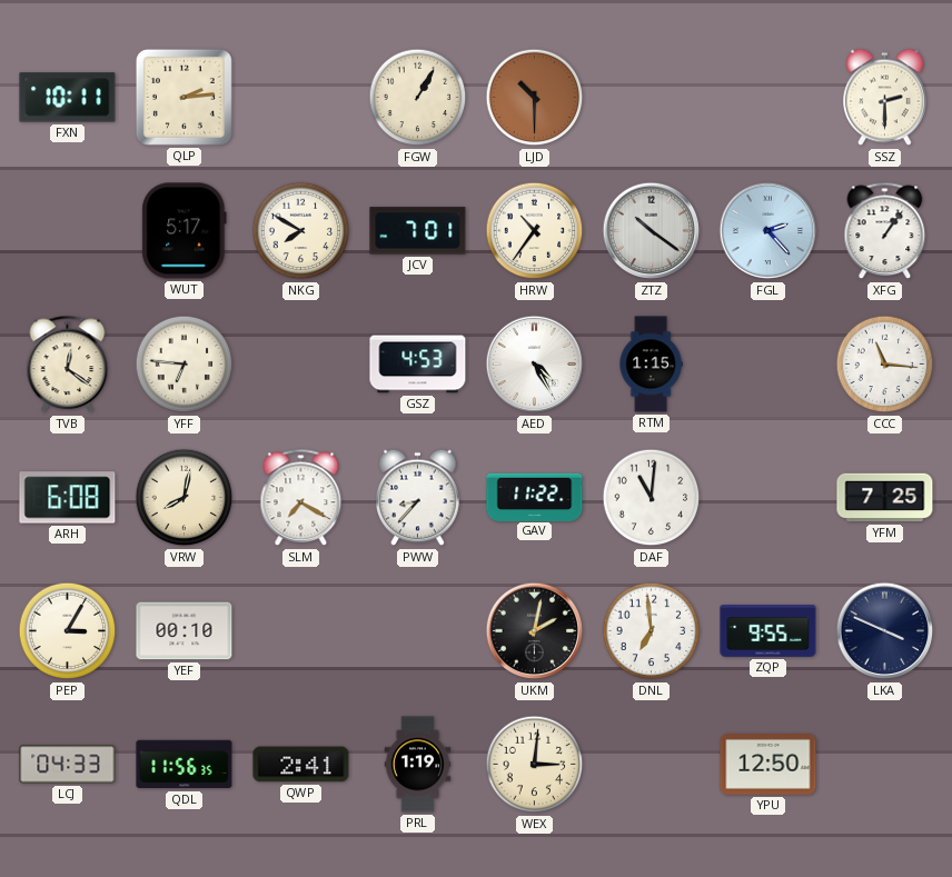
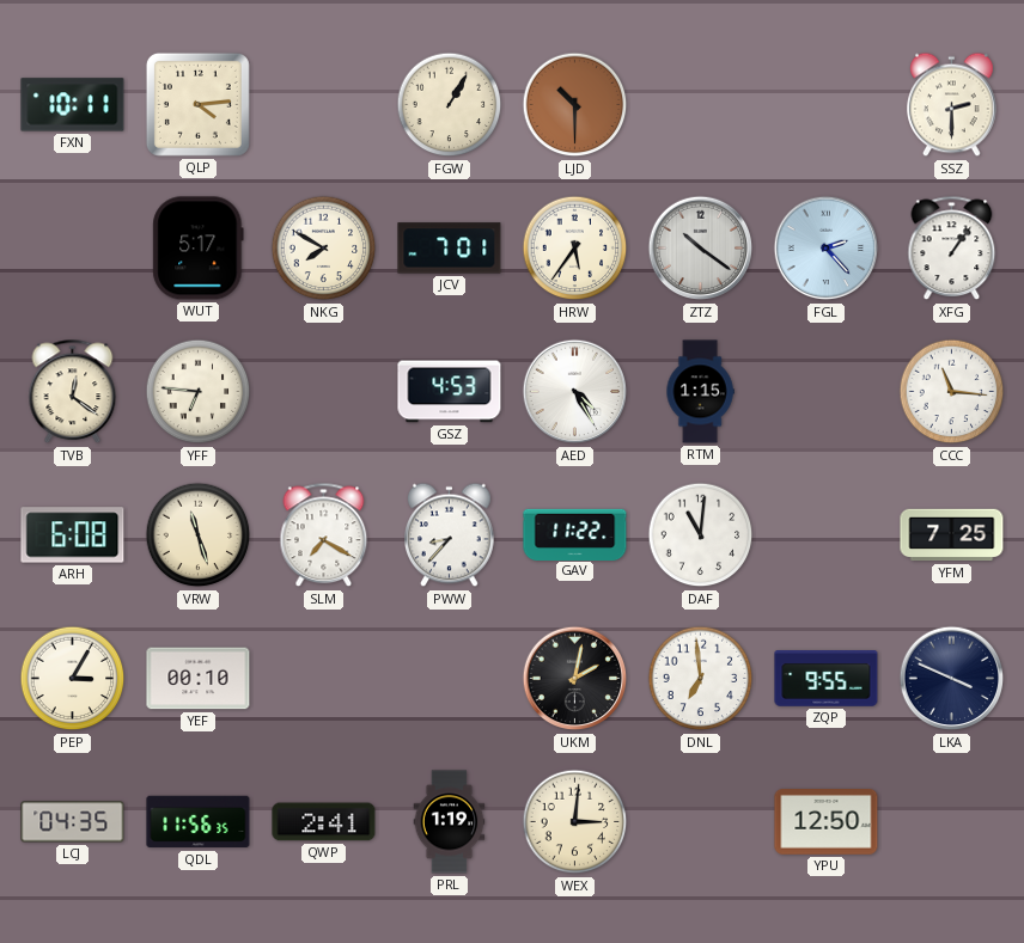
QLP: 2:14 -> 4:14 (197, 104)
HRW: 10:36 -> 5:36 (575, 249)
VRW: 8:02 -> 11:27 (199, 535)
LCJ: 04:33 -> 04:35 (73, 822)
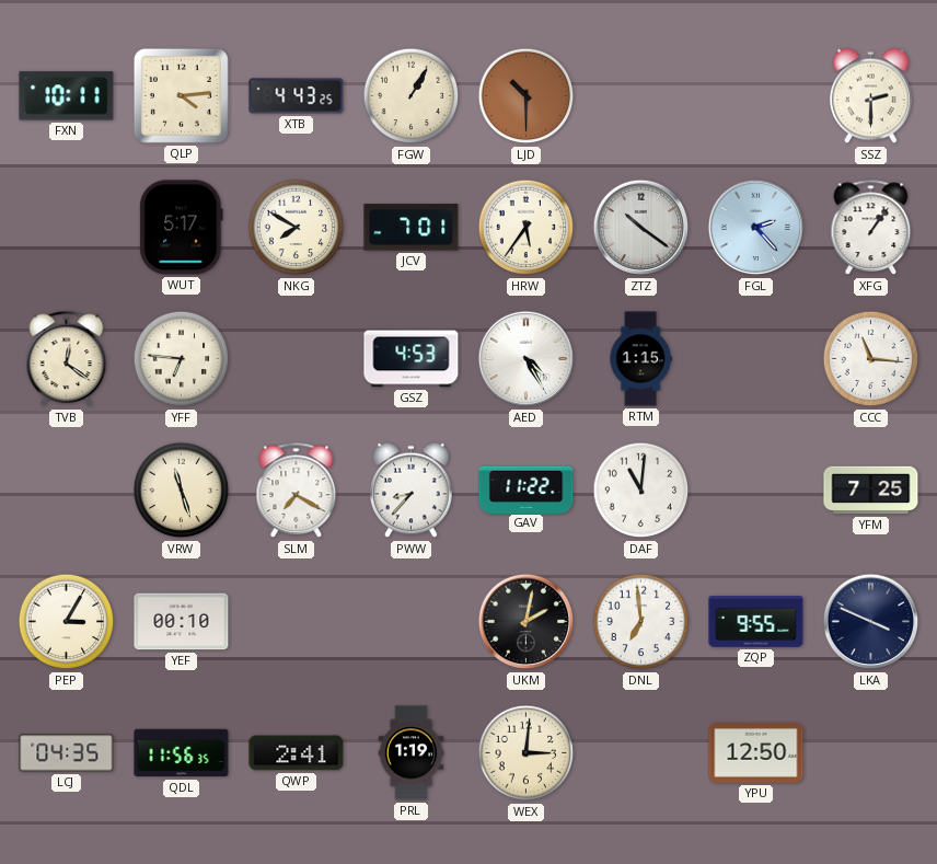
XTB: none -> 4:43 (297, 96)
ARH: 6:08 -> none (73, 535)
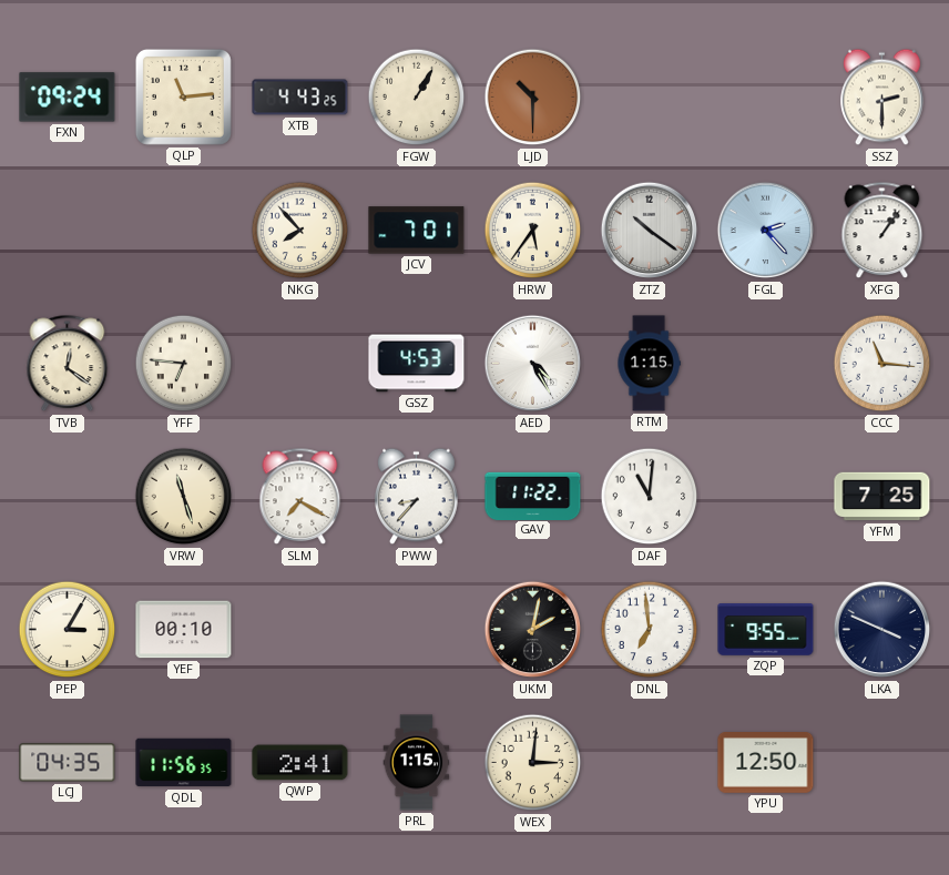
FXN: 10:11 -> 09:24 (68, 98)
QLP: 4:14 -> 11:14 (183, 96)
WUT: 5:17 -> none (182, 228)
NKG: 7:50 -> 7:53 (300, 231)
PRL: 1:19 -> 1:15 (417, 763)
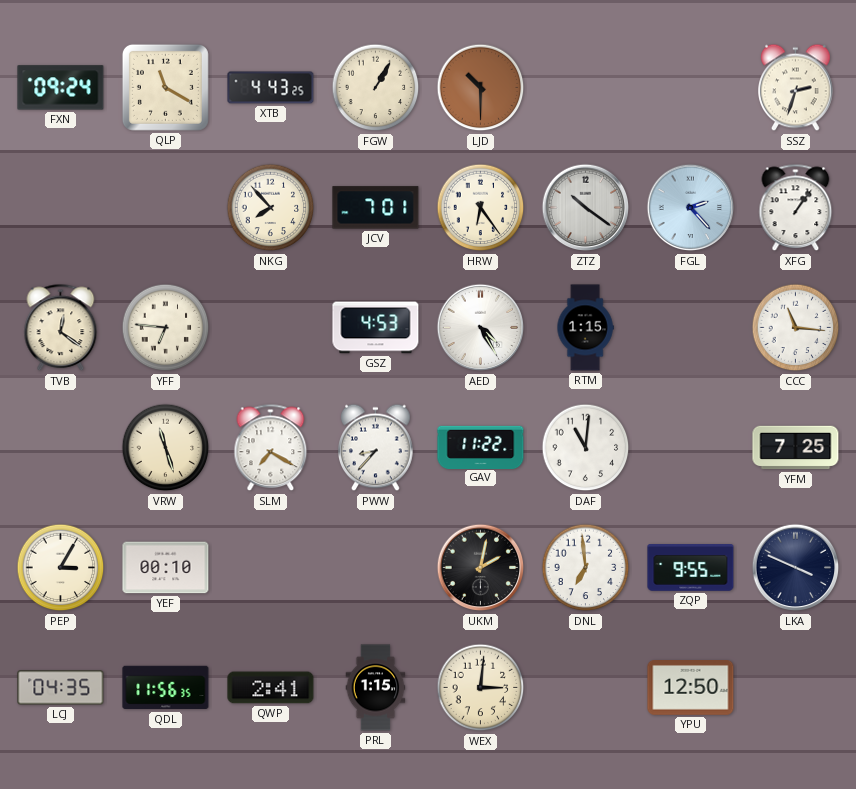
QLP: 11:14 -> 11:20 (165, 87)
SSZ: 2:30 -> 2:33 (796, 88)
HRW: 5:36 -> 6:24 (481, 208)
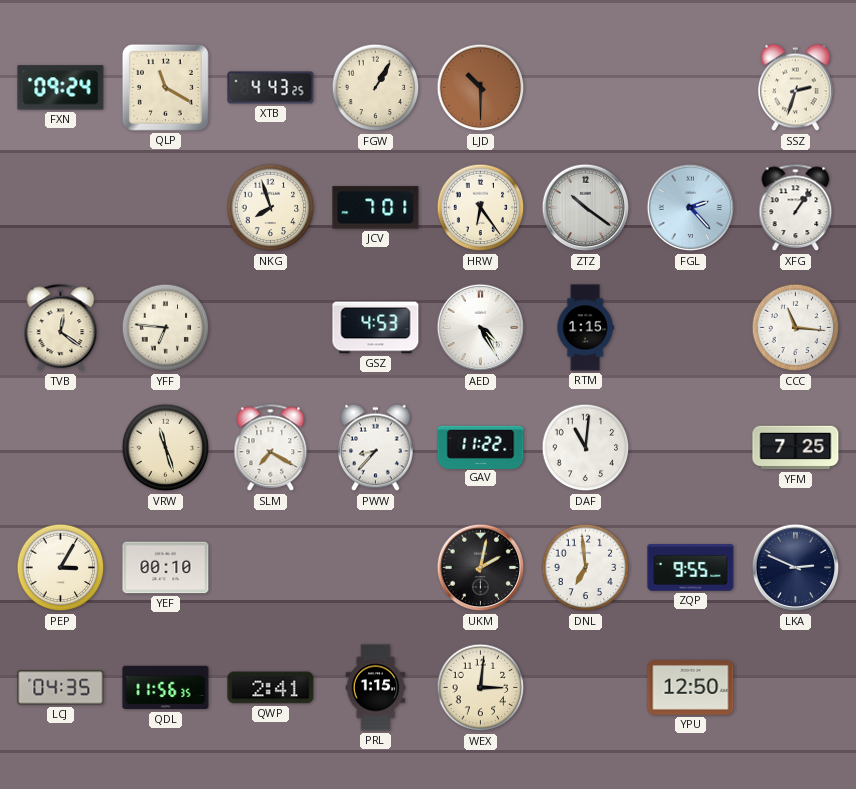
NKG: 7:53 -> 7:57 (271, 208)
LKA: 3:49 -> 2:49 (796, 568)
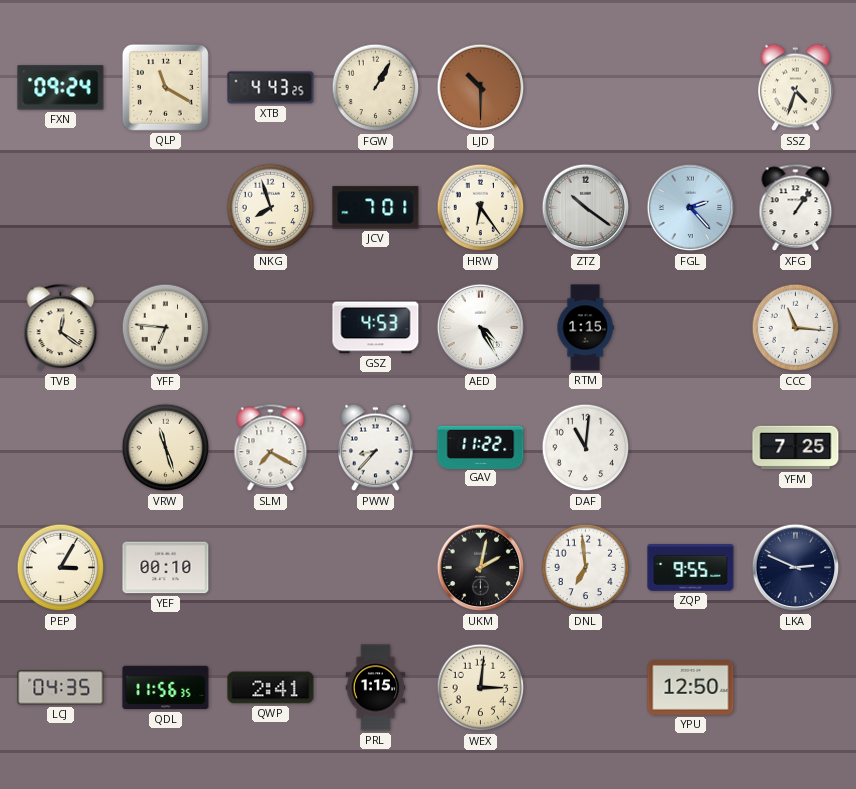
SSZ: 2:33 -> 4:33 (796, 88)
